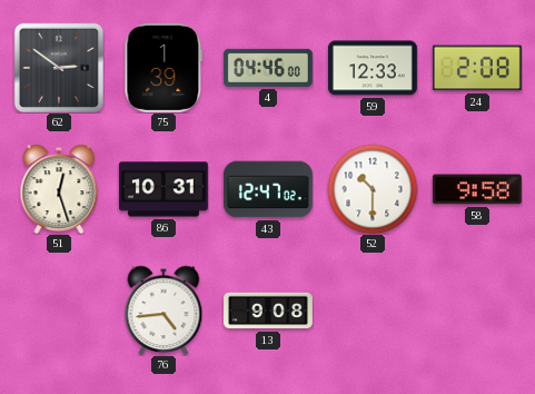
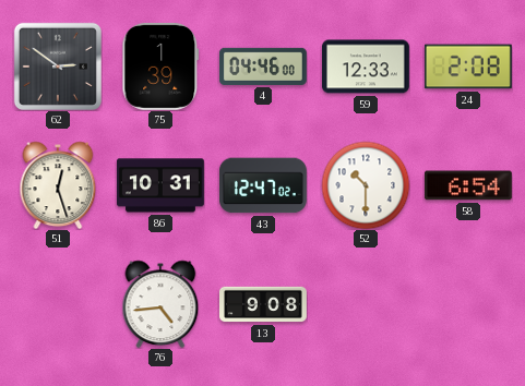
58: 9:58 -> 6:54 (468, 185)
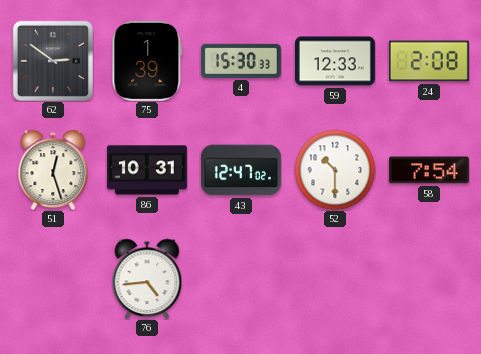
4: 04:46 -> 15:30 (241, 61)
58: 6:54 -> 7:54 (429, 170)
13: 9:08 -> none (264, 304)
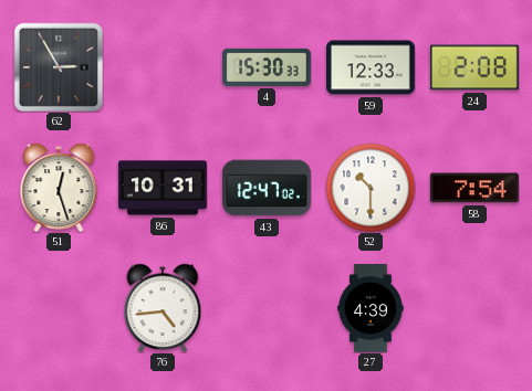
62: 2:51 -> 2:55 (59, 67)
75: 1:39 -> none (147, 61)
27: none -> 4:39 (371, 309)
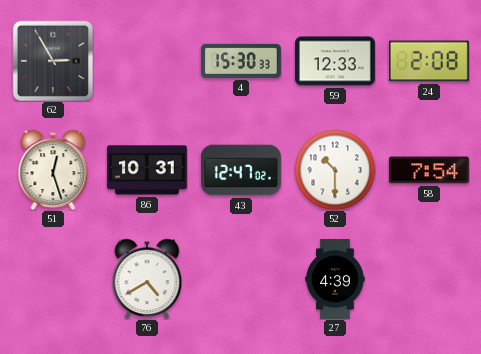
76: 4:44 -> 4:40 (147, 279)
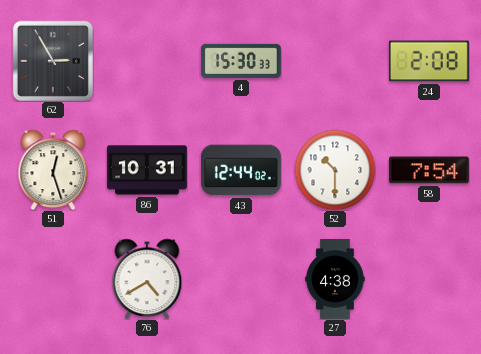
59: 12:33 -> none (335, 61)
43: 12:47 -> 12:44 (241, 170)
27: 4:39 -> 4:38 (335, 280)
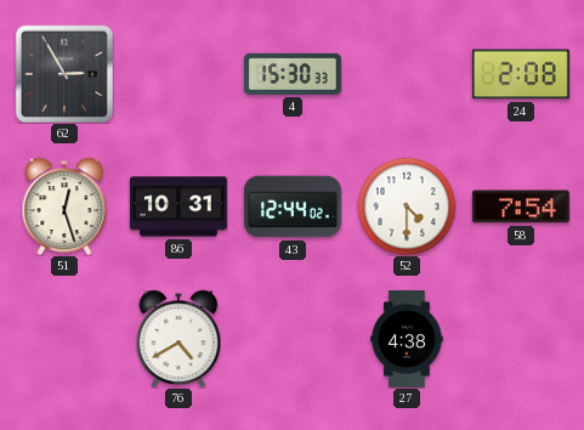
52: 10:30 -> 4:30 (407, 206)
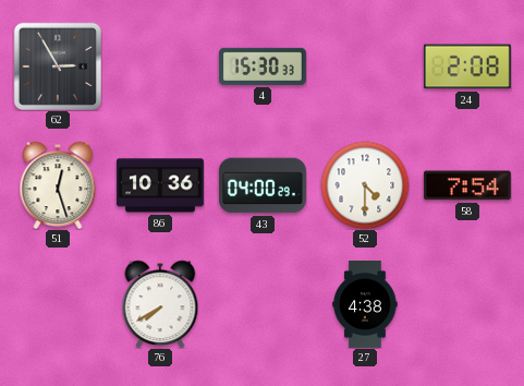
86: 10:31 -> 10:36 (160, 185)
43: 12:44 -> 04:00 (263, 185)
76: 4:40 -> 7:40 (160, 304)
